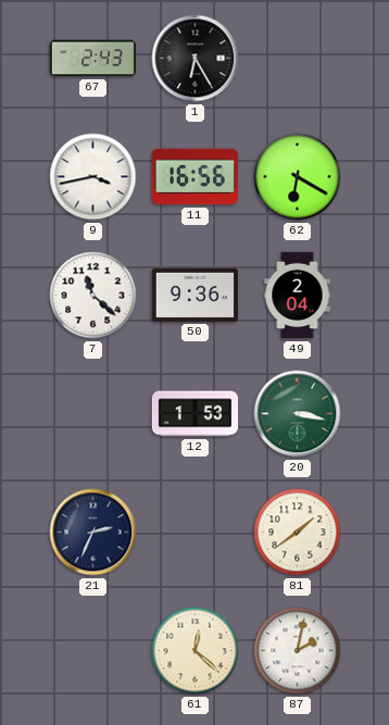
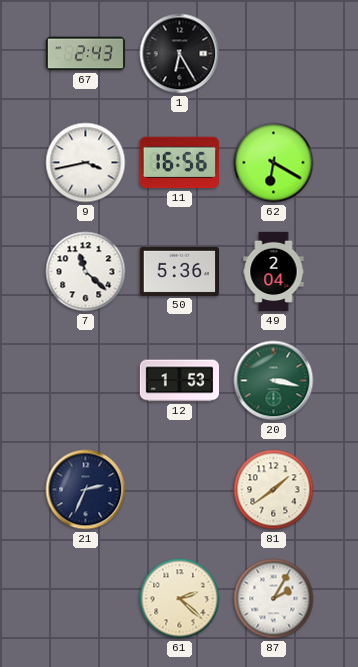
50: 9:36 -> 5:36 (179, 271)
61: 12:22 -> 2:22 (180, 599)
87: 2:02 -> 2:05 (274, 599)
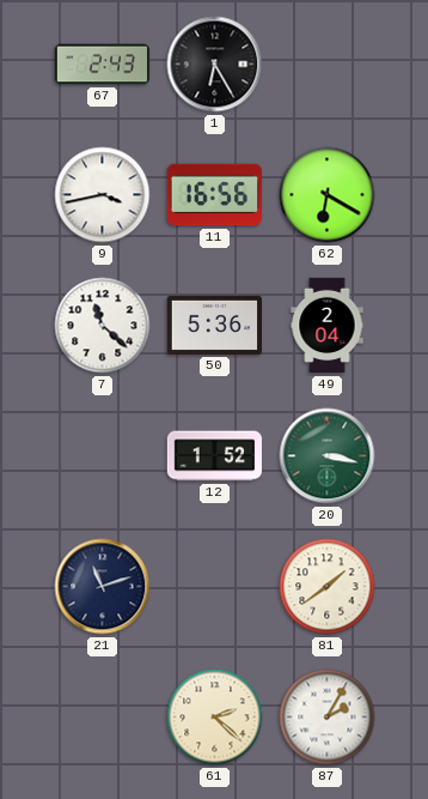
12: 1:53 -> 1:52 (215, 456)
21: 2:34 -> 11:12 (103, 587)
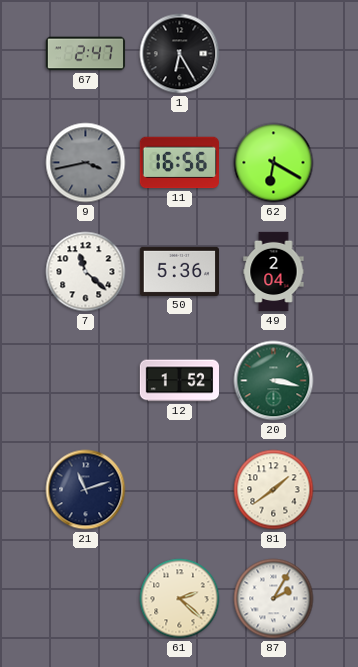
67: 2:43 -> 2:47 (86, 54)
9 dial: white -> grey (86, 163)
